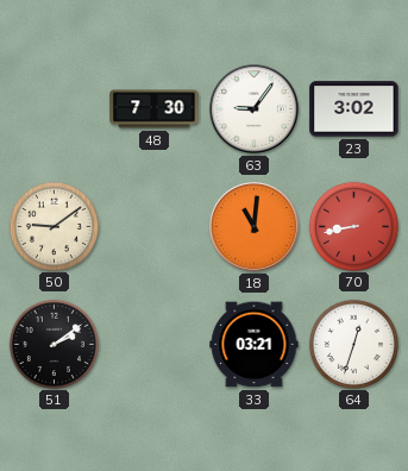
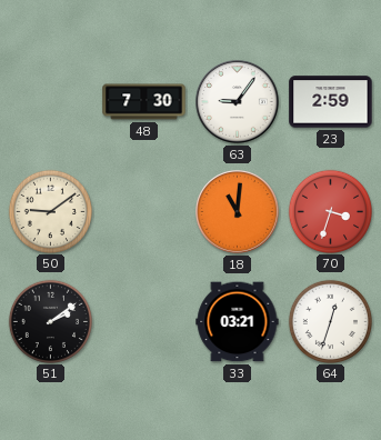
23: 3:02 -> 2:59 (331, 102)
70: 8:43 -> 3:33 (330, 211)
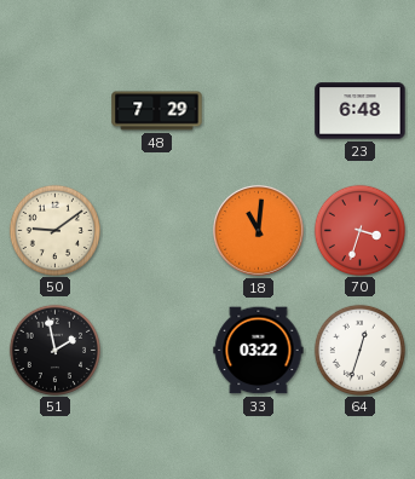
48: 7:30 -> 7:29 (157, 111)
63: 9:06 -> none (238, 102)
23: 2:59 -> 6:48 (361, 111)
51: 2:09 -> 1:58 (54, 350)
33: 03:21 -> 03:22 (259, 351)
